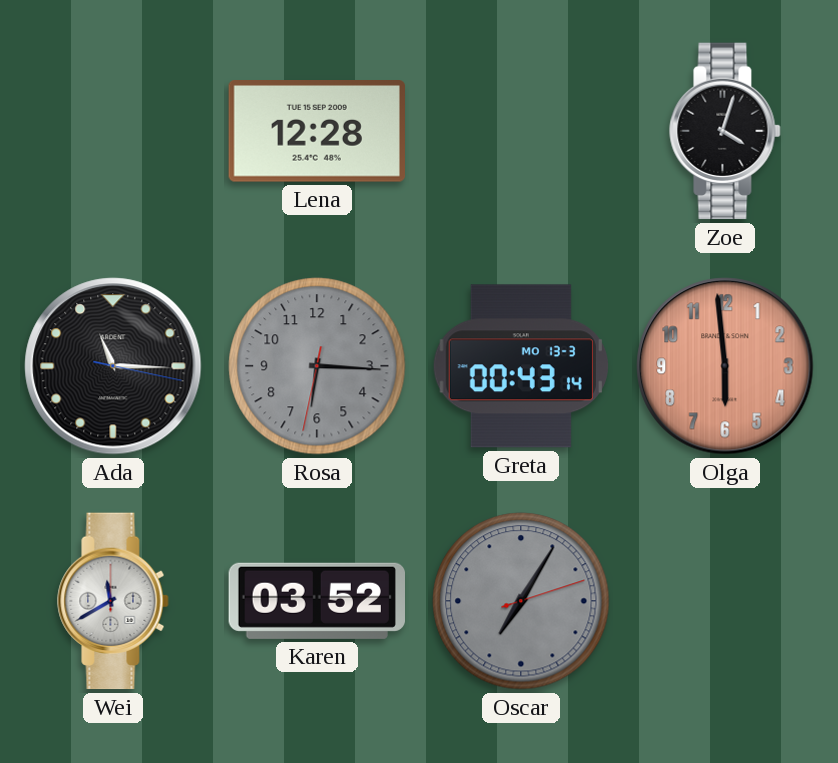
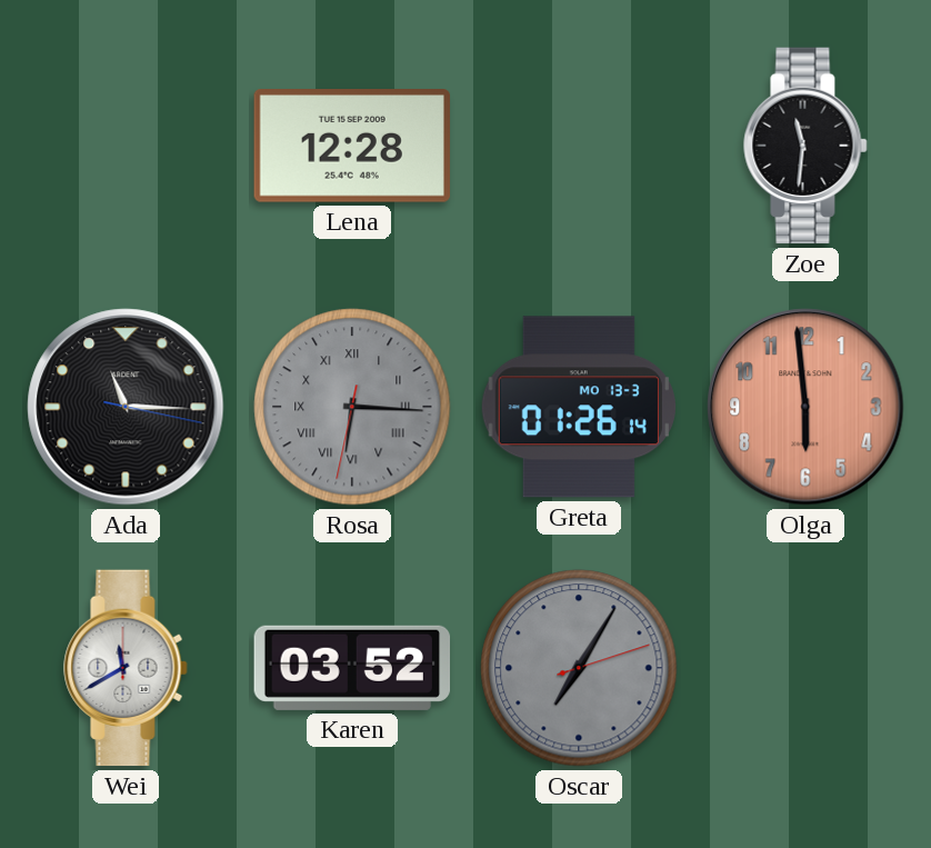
Zoe: 4:03 -> 11:31 (805, 146)
Rosa numerals: Arabic -> Roman (352, 407)
Greta: 00:43 -> 01:26 (579, 407)
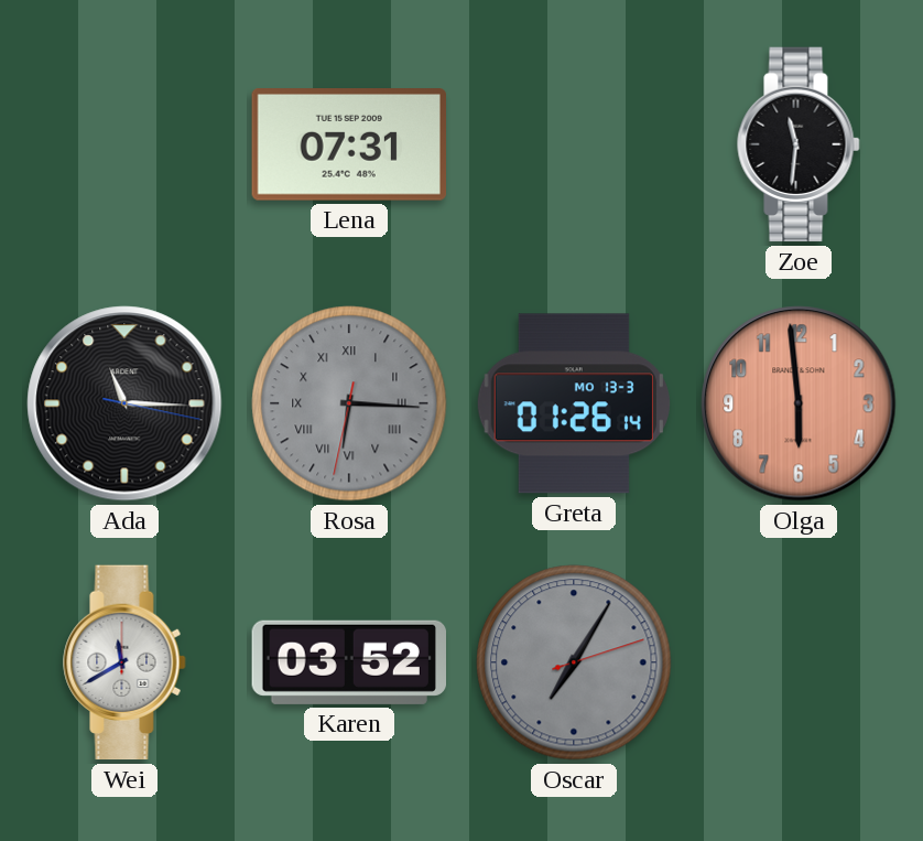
Lena: 12:28 -> 07:31 (348, 145)
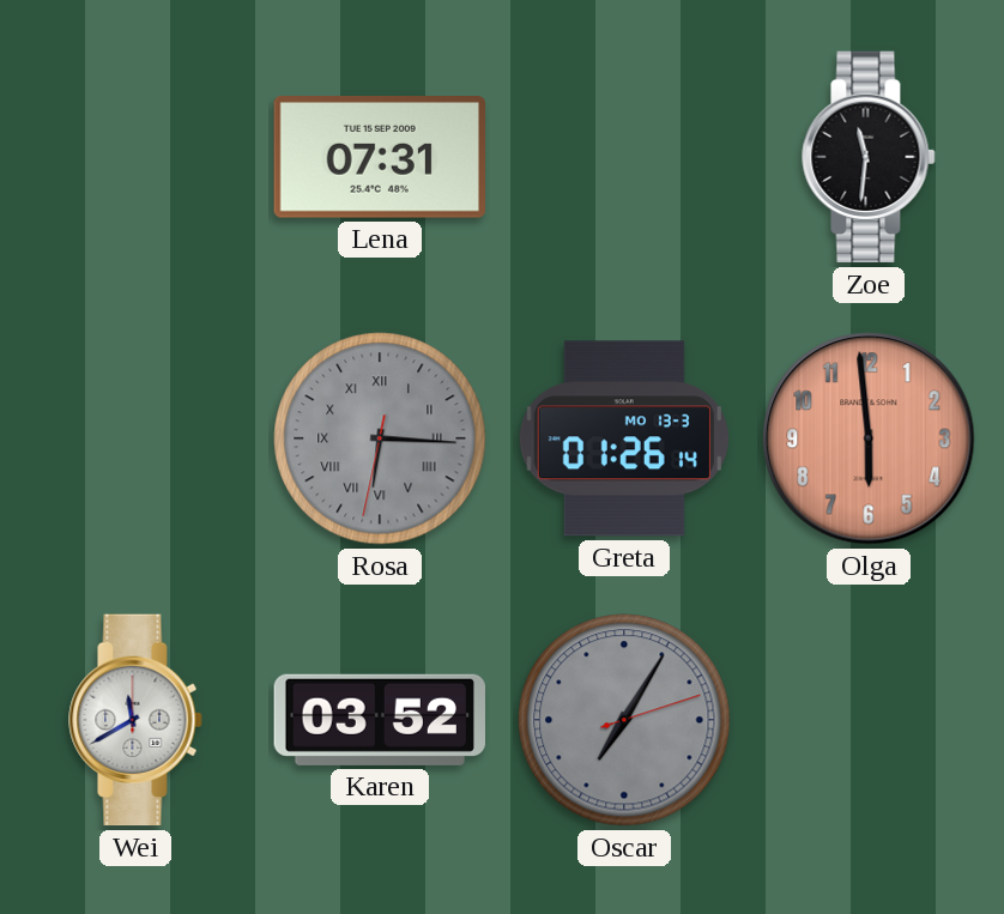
Ada: 11:15 -> none (124, 403)
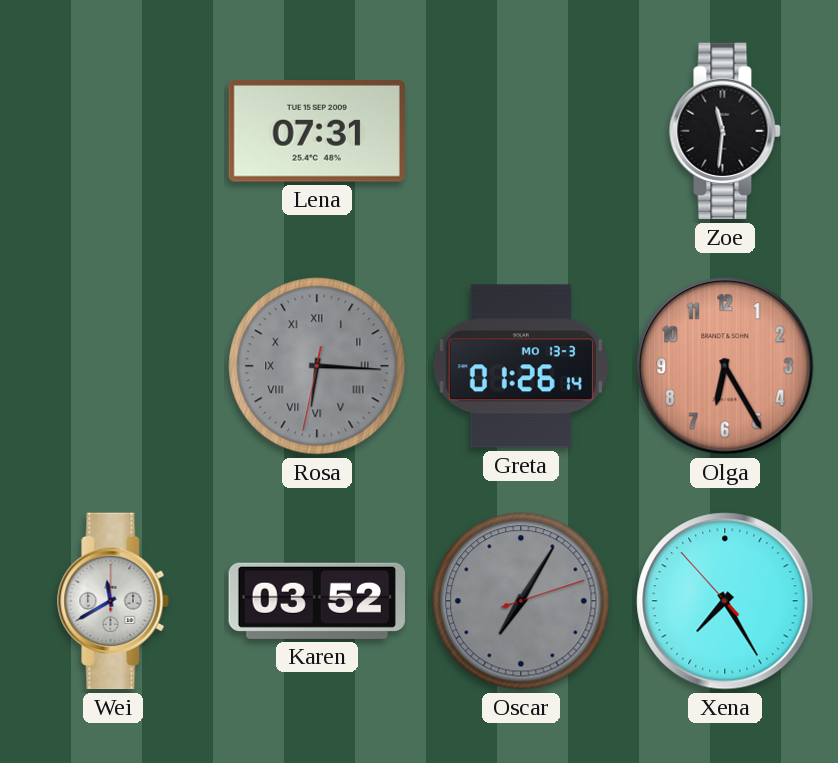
Olga: 5:59 -> 6:25 (725, 366)
Xena: none -> 7:24 (725, 601)
